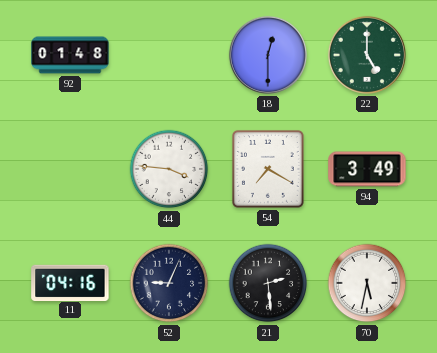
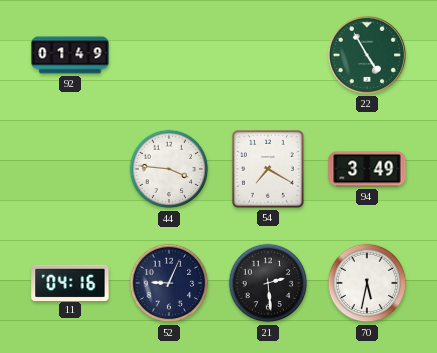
92: 01:48 -> 01:49 (70, 55)
18: 12:30 -> none (268, 55)
22: 5:00 -> 4:55 (367, 55)
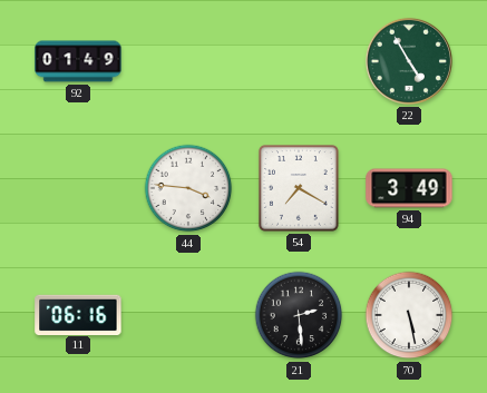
11: 04:16 -> 06:16 (78, 314)
52: 9:04 -> none (169, 283)
70: 5:32 -> 5:28 (409, 315)
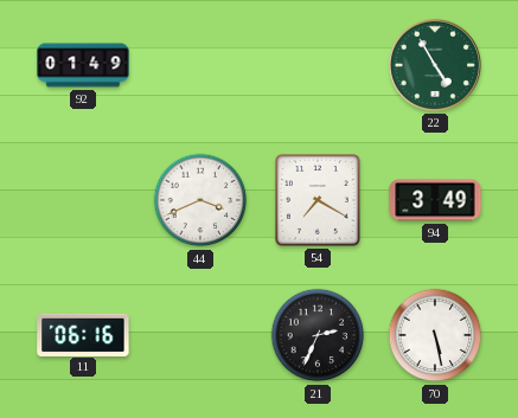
44: 3:46 -> 3:41 (200, 200)
21: 2:29 -> 2:34 (318, 335)
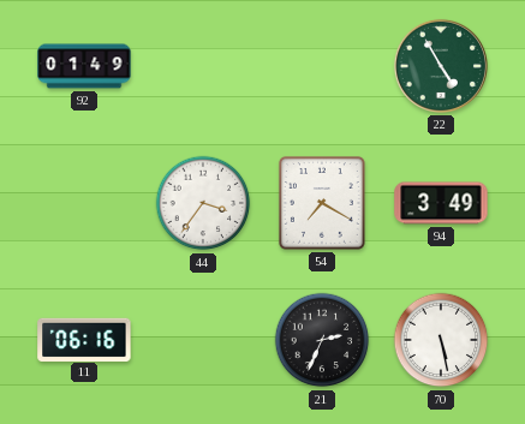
44: 3:41 -> 3:36 (203, 203)
